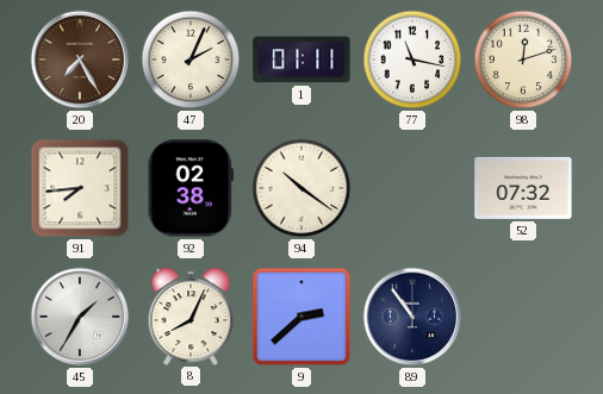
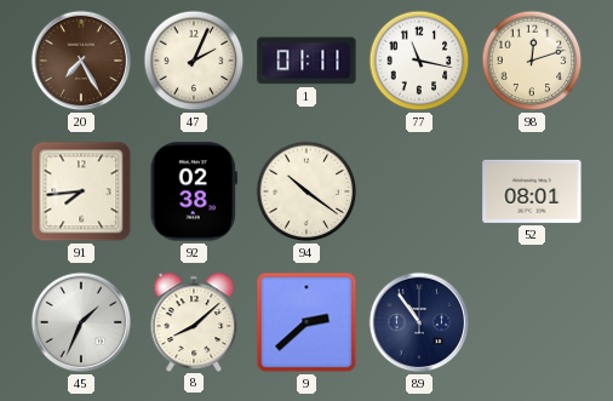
52: 07:32 -> 08:01 (532, 191)
45: 1:35 -> 1:34 (81, 322)
8: 8:04 -> 8:08 (194, 321)
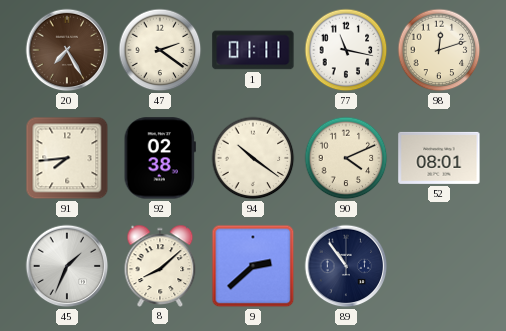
47: 2:04 -> 2:21 (160, 50)
90: none -> 4:11 (346, 158)
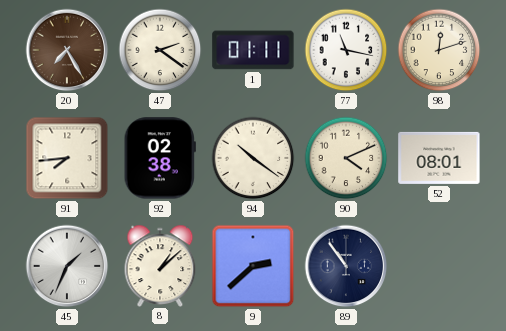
8: 8:08 -> 1:08 (160, 265)
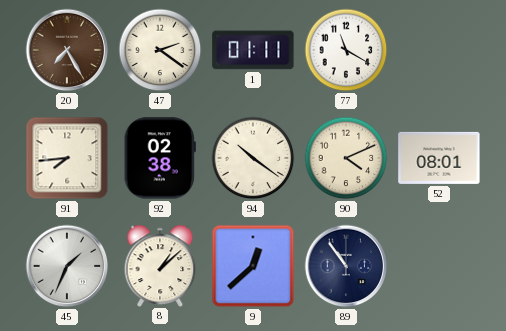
77: 11:17 -> 11:20 (346, 50)
98: 12:12 -> none (439, 50)
9: 2:38 -> 12:38 (253, 266)
